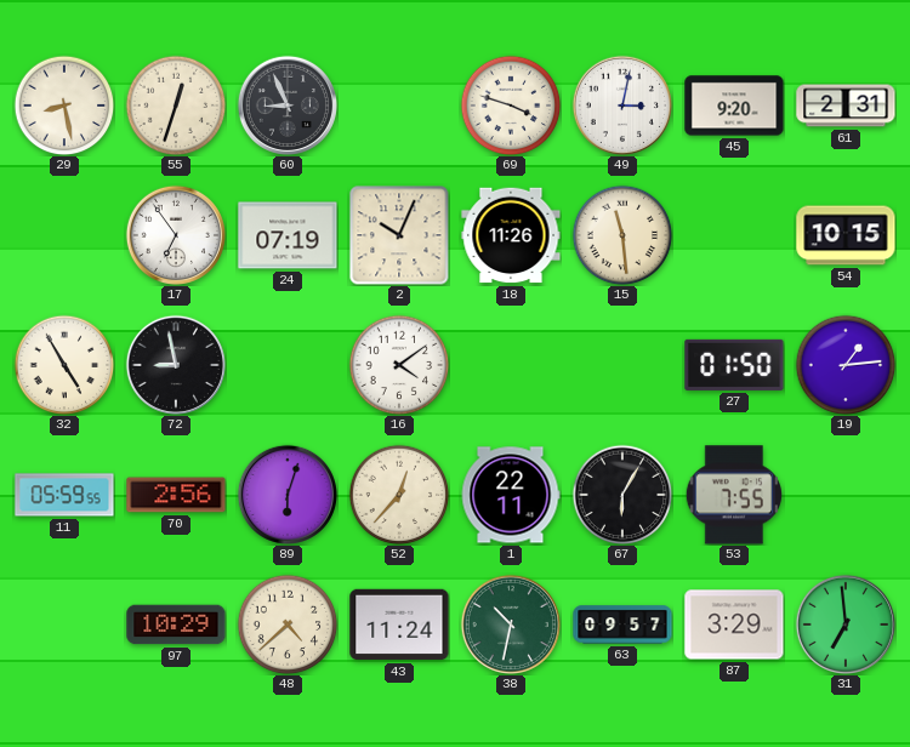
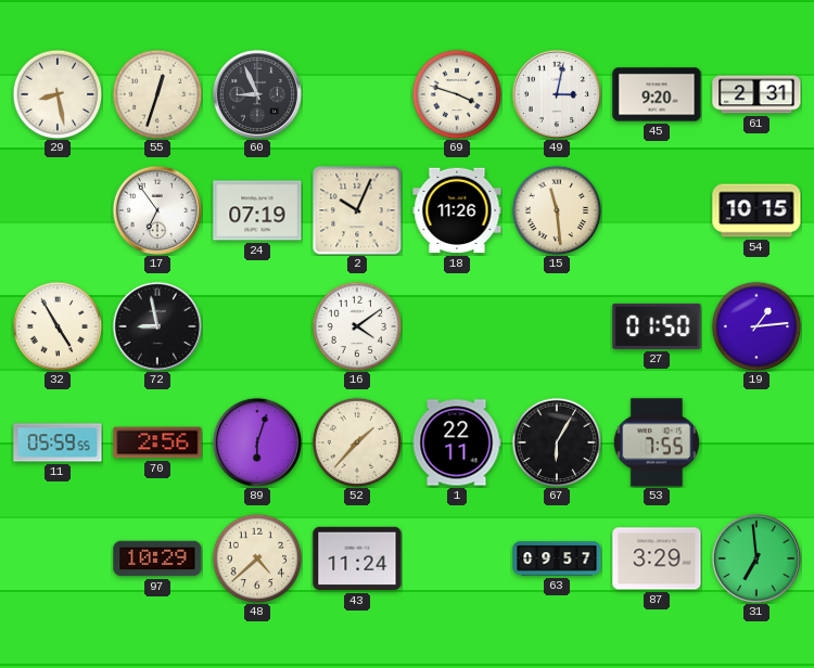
52: 12:37 -> 1:37 (357, 442)
38: 10:32 -> none (511, 625)
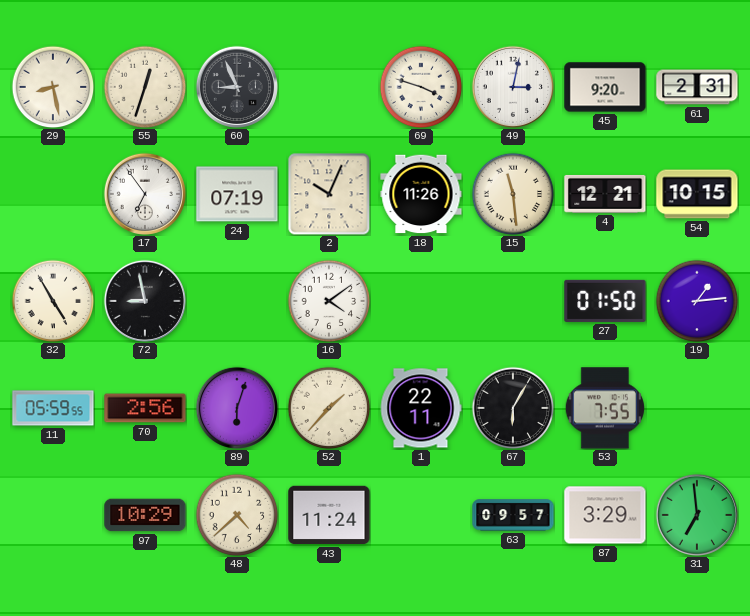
4: none -> 12:21 (605, 194)
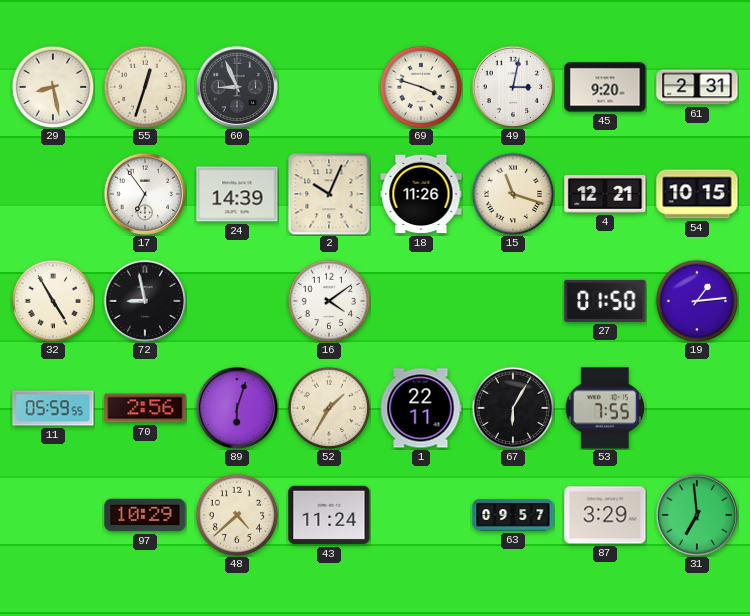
24: 07:19 -> 14:39 (237, 194)
15: 11:29 -> 11:18 (513, 194)
52: 1:37 -> 1:35 (329, 408)
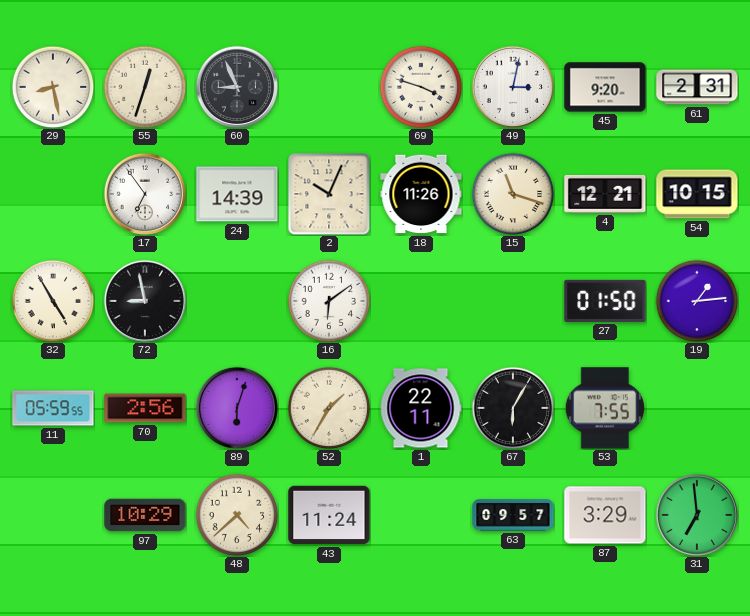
16: 4:09 -> 6:09 (329, 301)
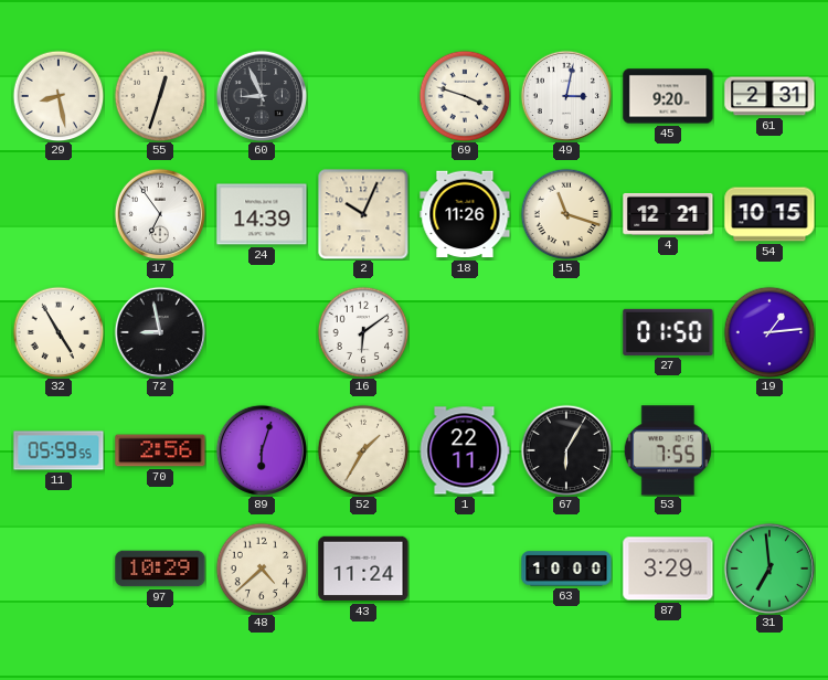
63: 09:57 -> 10:00 (566, 569)
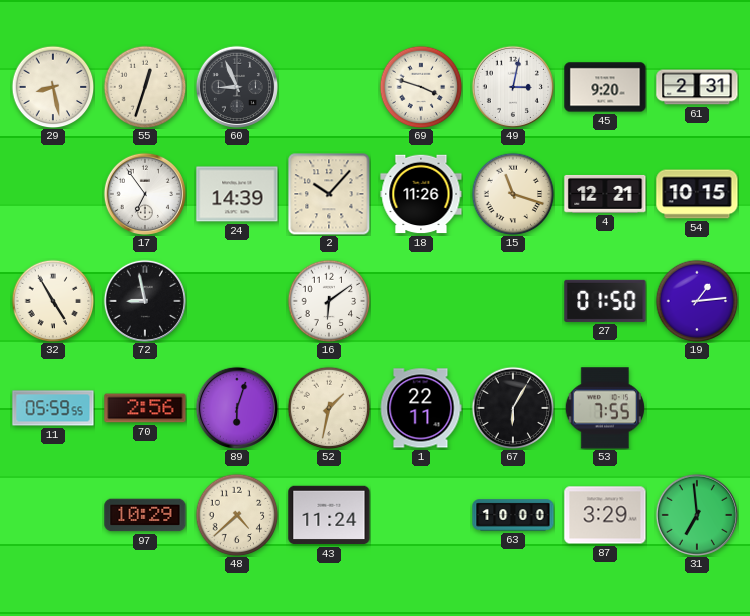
2: 10:04 -> 10:07 (329, 194)
52: 1:35 -> 1:32 (329, 408)
